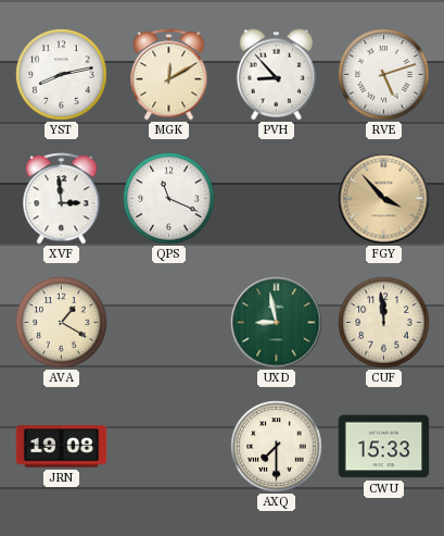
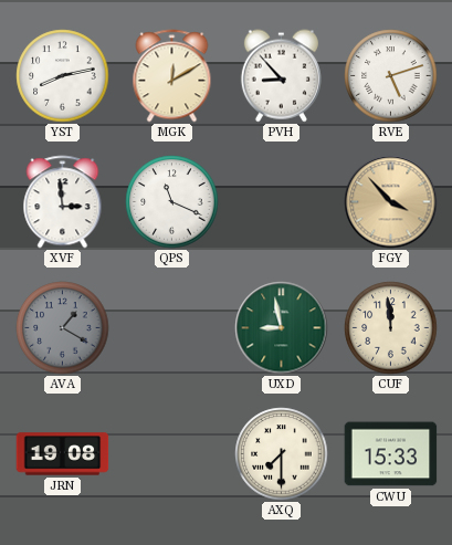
AVA dial: cream -> grey (63, 328)
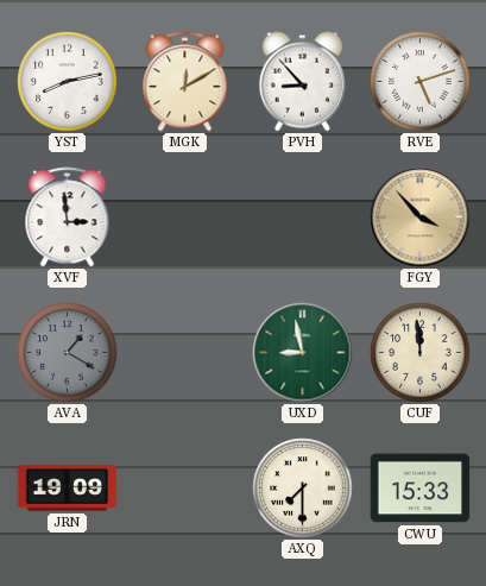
QPS: 11:19 -> none (172, 202)
JRN: 19:08 -> 19:09 (68, 489)
